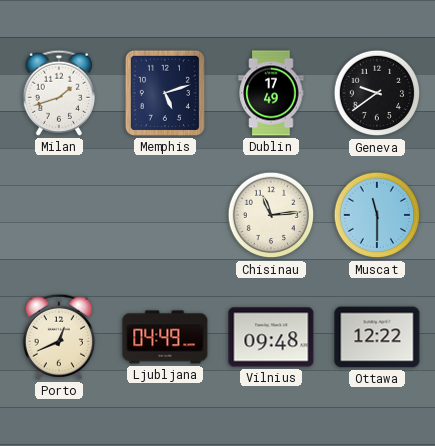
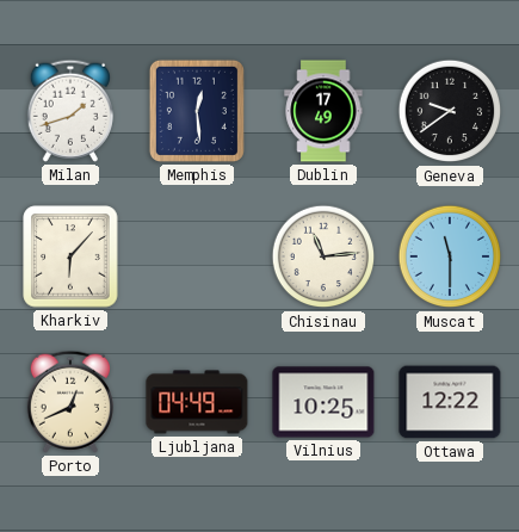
Memphis: 5:12 -> 12:29 (197, 111)
Kharkiv: none -> 6:07 (70, 256)
Vilnius: 09:48 -> 10:25 (323, 402)
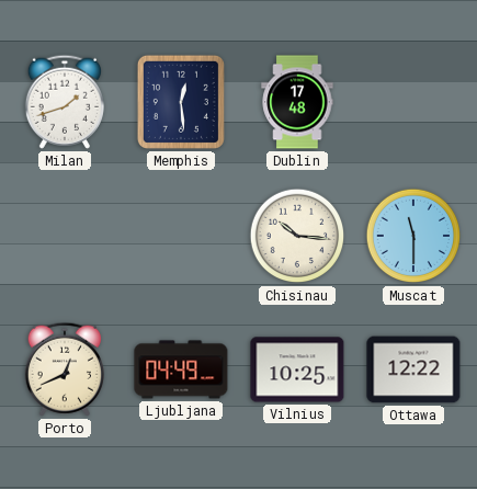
Dublin: 17:49 -> 17:48 (297, 102)
Geneva: 9:39 -> none (450, 111)
Kharkiv: 6:07 -> none (70, 256)
Chisinau: 11:14 -> 10:16 (297, 236)
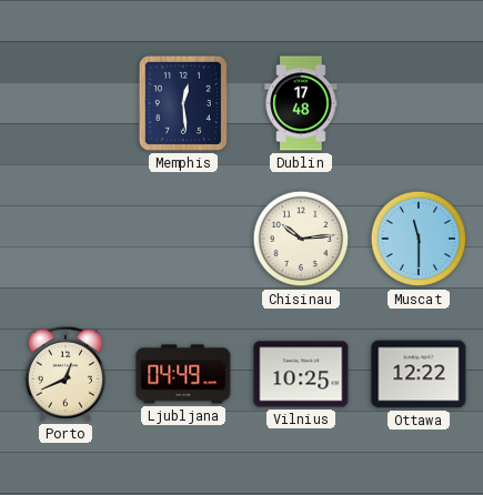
Milan: 1:42 -> none (65, 102)
Chisinau: 10:16 -> 10:14 (301, 239)
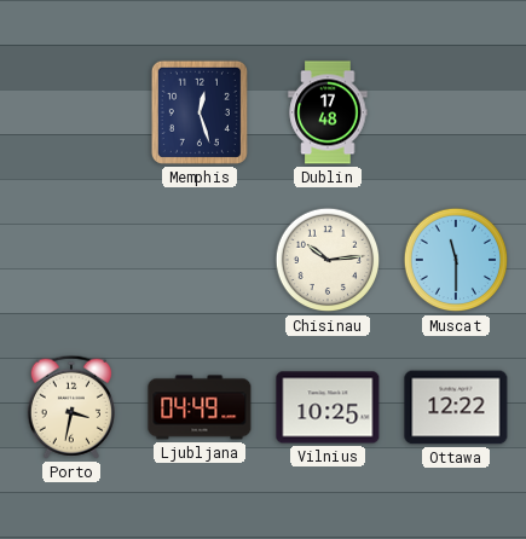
Memphis: 12:29 -> 12:27 (200, 112)
Porto: 12:41 -> 3:32 (71, 407)
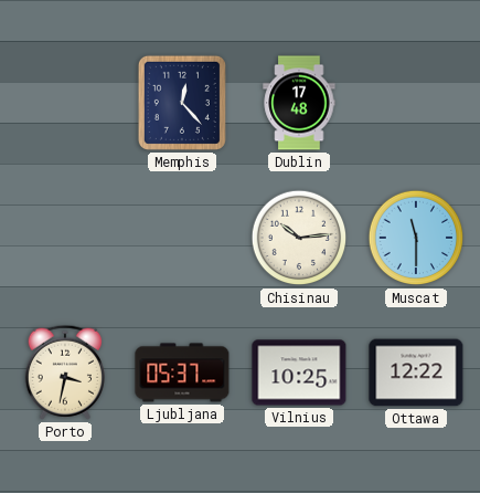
Memphis: 12:27 -> 12:23 (182, 103)
Ljubljana: 04:49 -> 05:37 (182, 373)
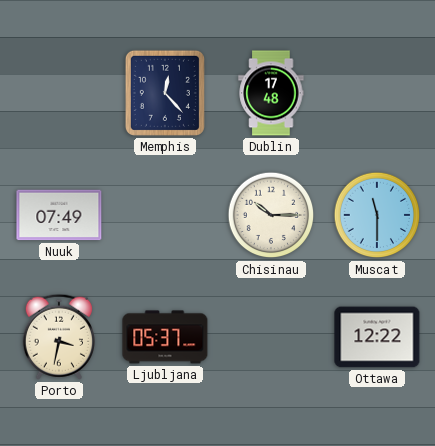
Nuuk: none -> 07:49 (59, 215)
Chisinau: 10:14 -> 10:15 (271, 215)
Vilnius: 10:25 -> none (299, 373)
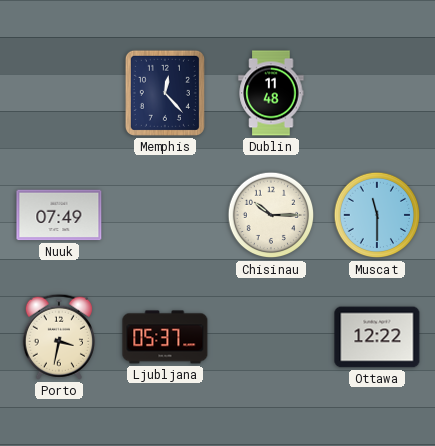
Dublin: 17:48 -> 11:48 (271, 93)
